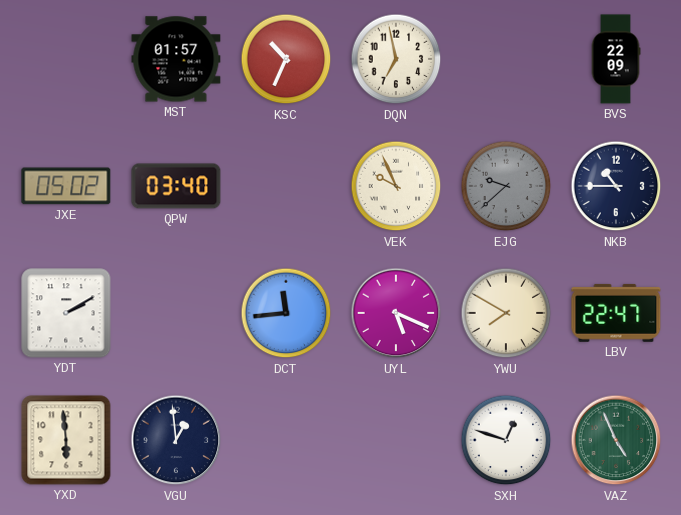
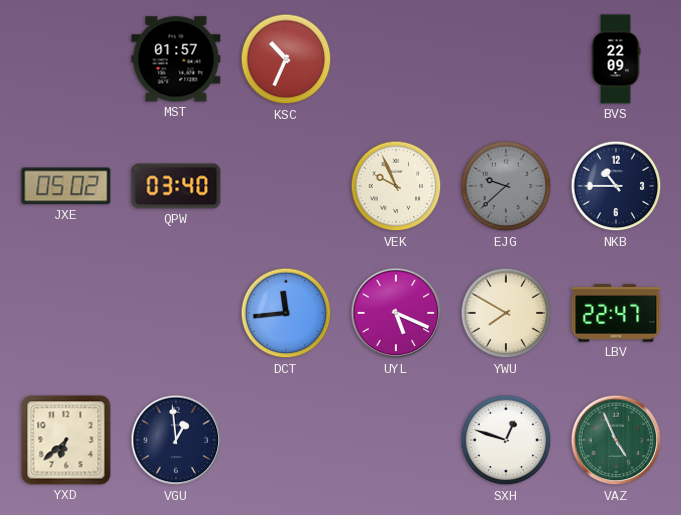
DQN: 6:58 -> none (396, 59)
YDT: 2:10 -> none (66, 313)
YXD: 5:59 -> 6:38 (66, 440)
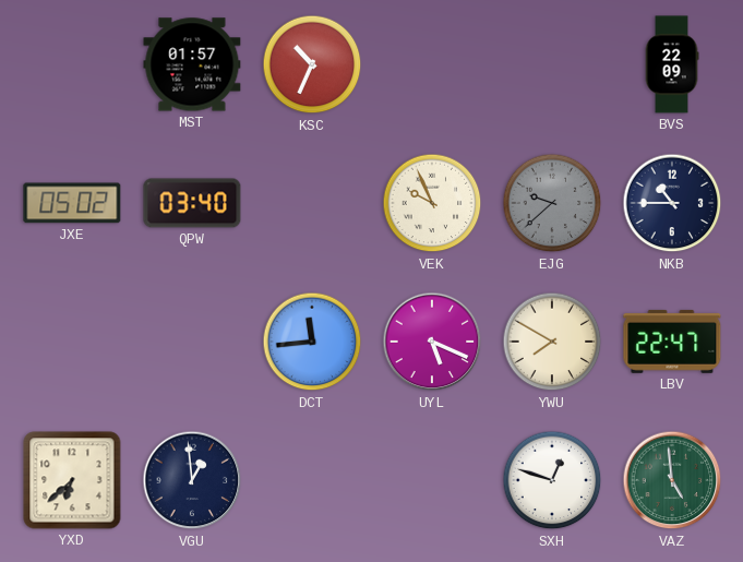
VAZ: 4:56 -> 4:59 (672, 480)
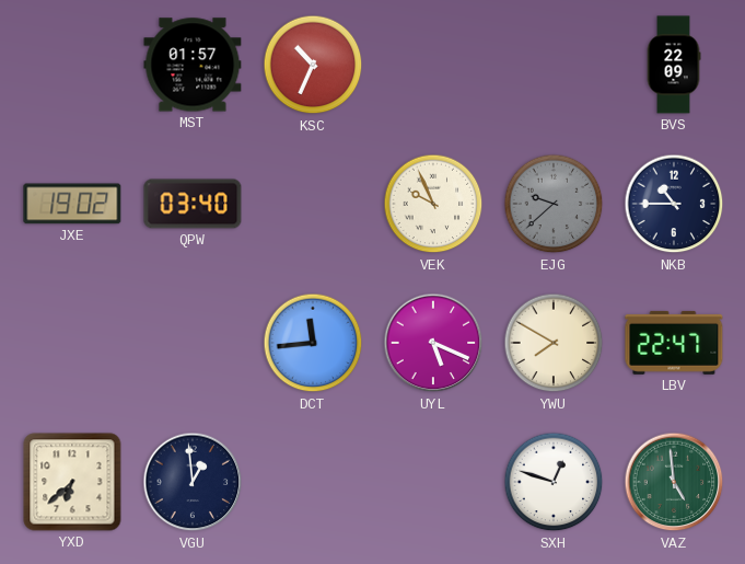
JXE: 05:02 -> 19:02 (72, 204)
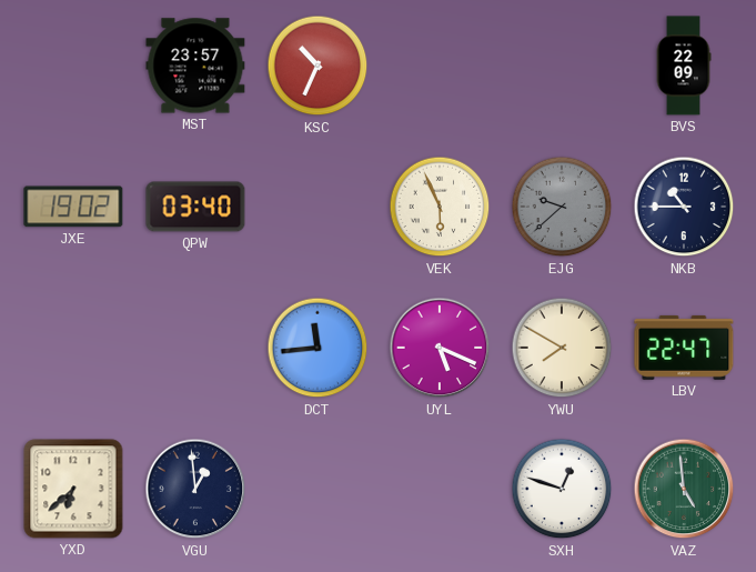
MST: 01:57 -> 23:57 (195, 66)
VEK: 9:56 -> 5:56 (440, 207)
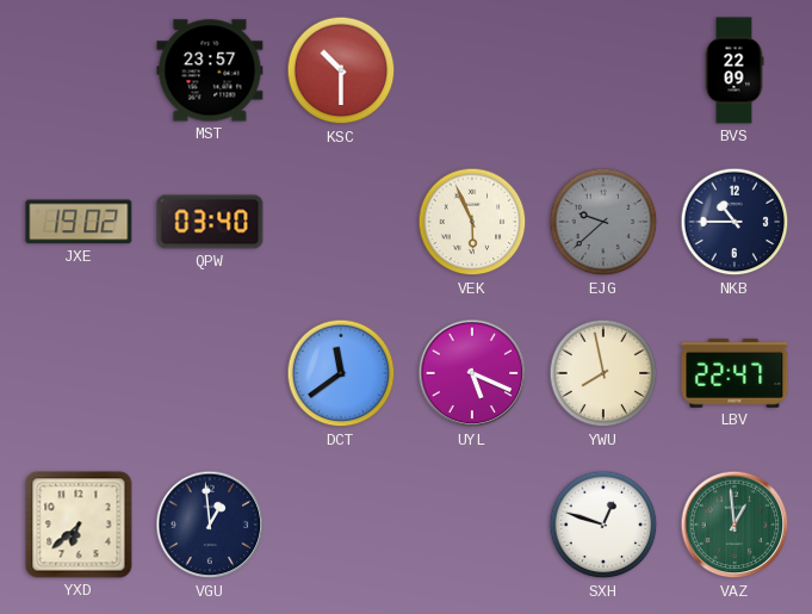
KSC: 10:34 -> 10:30 (341, 70)
DCT: 11:44 -> 11:39 (341, 373)
YWU: 7:50 -> 7:58 (603, 373)
VAZ: 4:59 -> 12:59 (734, 525)
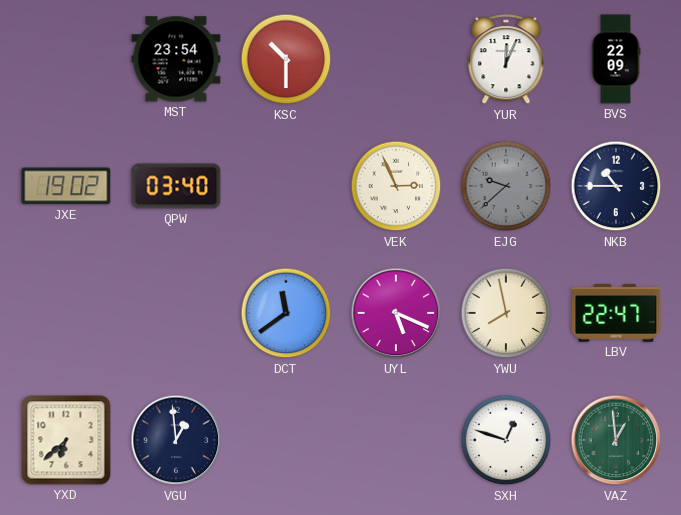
MST: 23:57 -> 23:54 (176, 59)
YUR: none -> 12:04 (506, 60)
VEK: 5:56 -> 2:56 (396, 186)
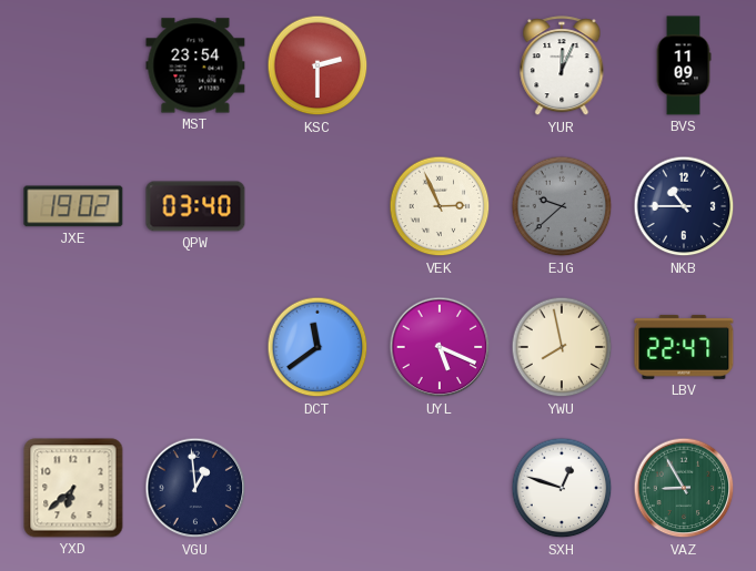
KSC: 10:30 -> 2:30 (317, 65)
BVS: 22:09 -> 11:09 (684, 65)
VAZ: 12:59 -> 8:55 (684, 488)
